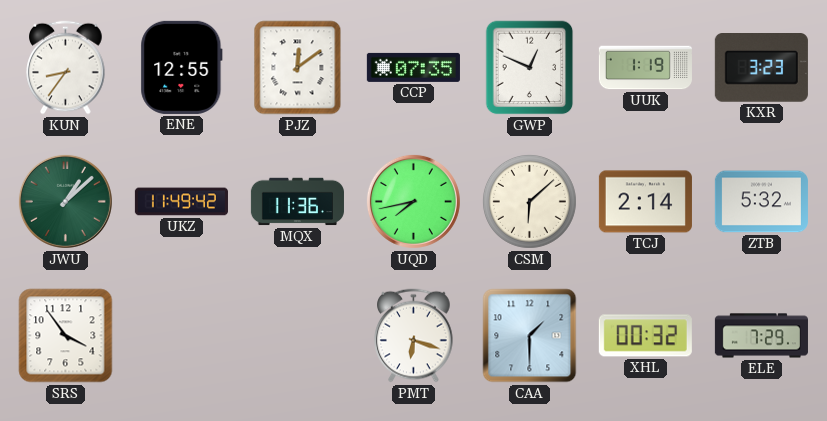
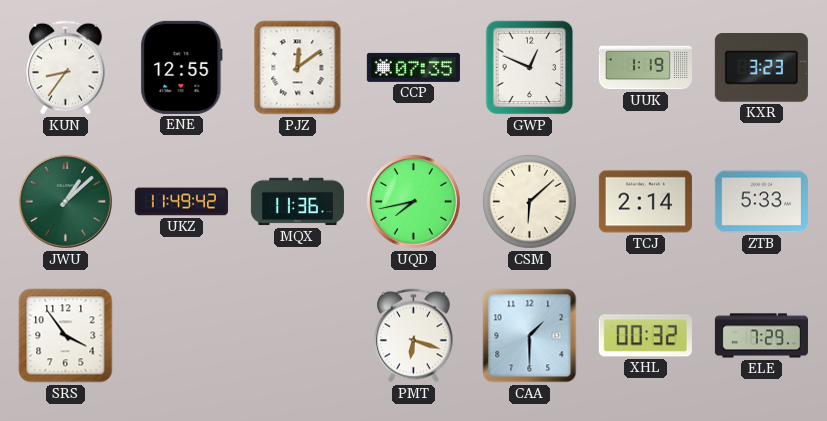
ZTB: 5:32 -> 5:33 (761, 202)
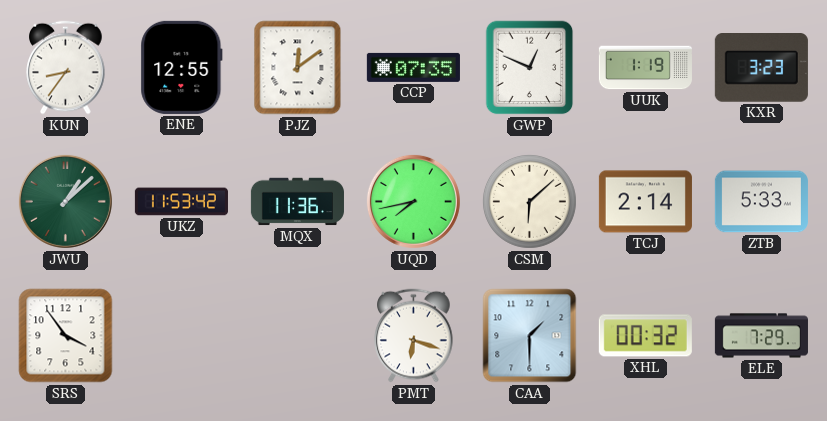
UKZ: 11:49 -> 11:53 (181, 202)
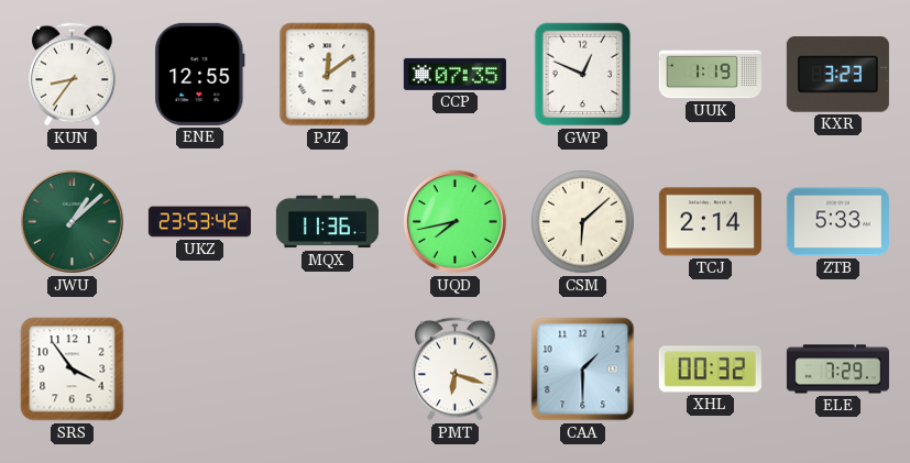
UKZ: 11:53 -> 23:53 (199, 222)
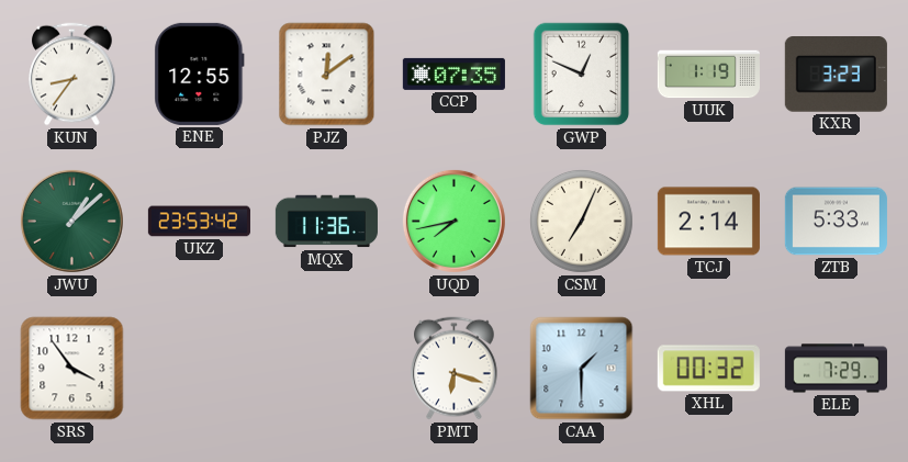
CSM: 6:08 -> 7:04 (581, 221)
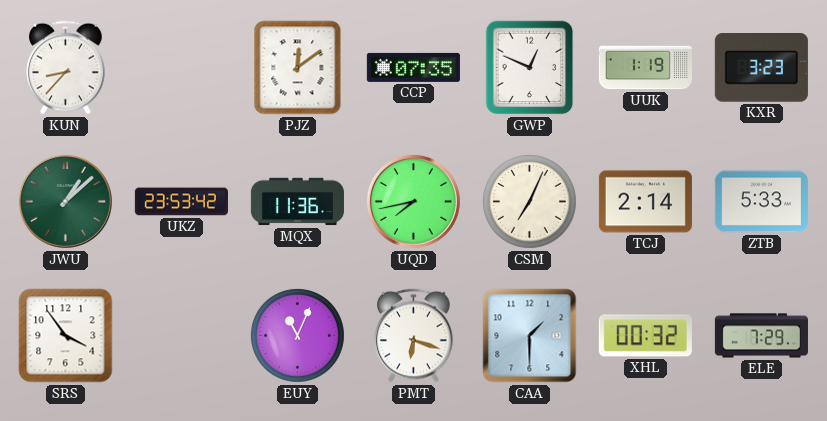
KUN: 8:36 -> 8:37 (66, 68)
ENE: 12:55 -> none (200, 74)
EUY: none -> 11:04 (297, 335)
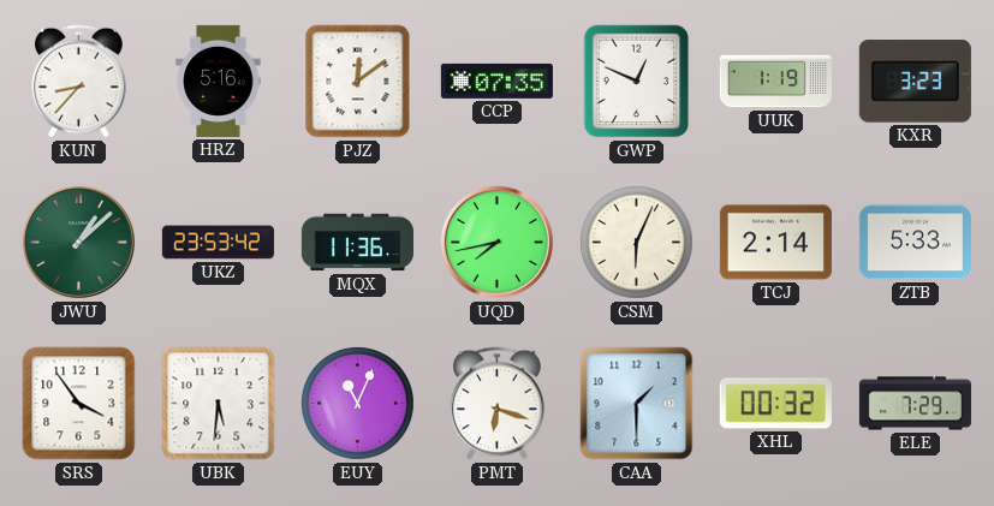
HRZ: none -> 5:16 (219, 81)
CSM: 7:04 -> 6:04 (636, 242)
UBK: none -> 5:31 (219, 404)
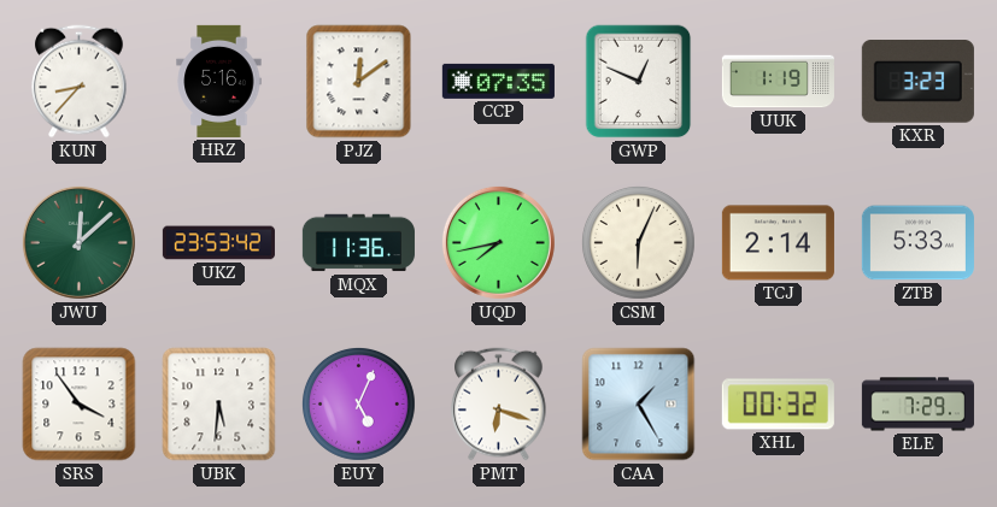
JWU: 1:08 -> 12:08 (78, 242)
EUY: 11:04 -> 5:04 (358, 403)
CAA: 1:30 -> 1:25 (639, 405)
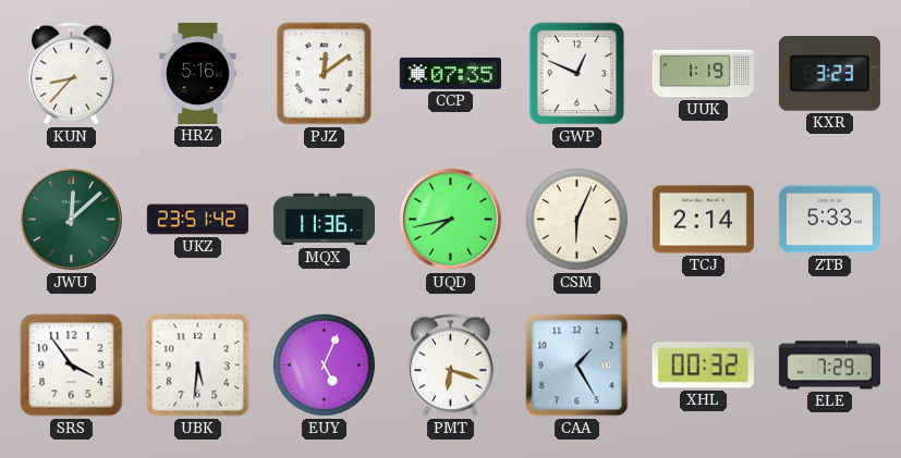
UKZ: 23:53 -> 23:51 (197, 220)
